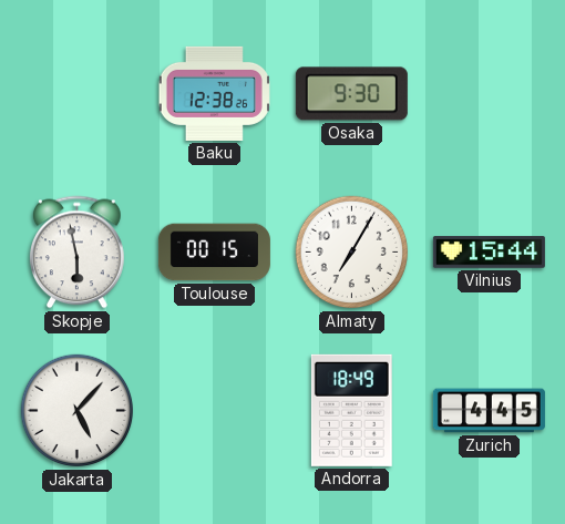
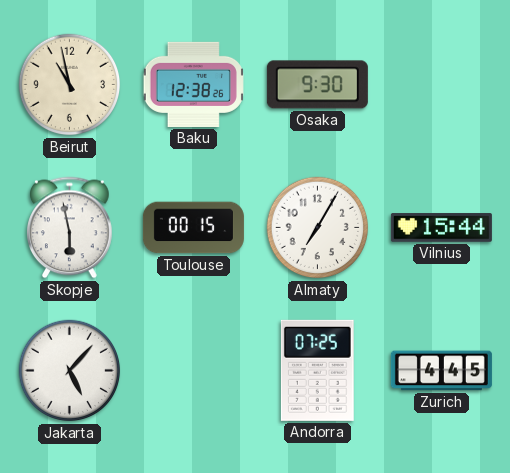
Beirut: none -> 10:58 (70, 85)
Andorra: 18:49 -> 07:25 (317, 370)
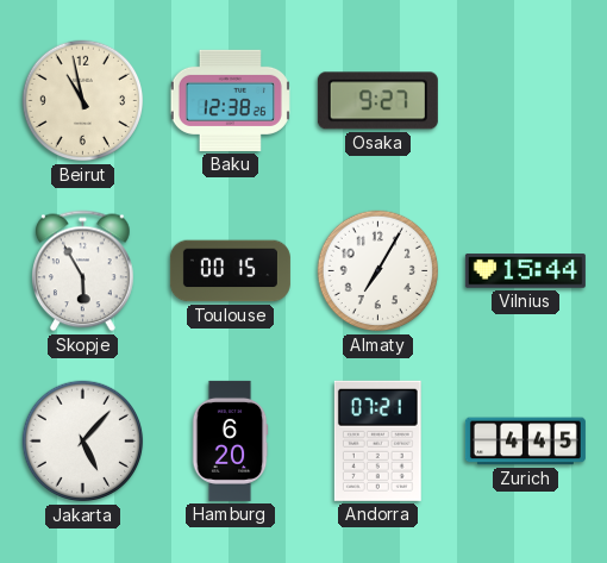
Osaka: 9:30 -> 9:27 (377, 101)
Skopje: 5:58 -> 5:55 (83, 271)
Hamburg: none -> 6:20 (230, 440)
Andorra: 07:25 -> 07:21 (377, 440)
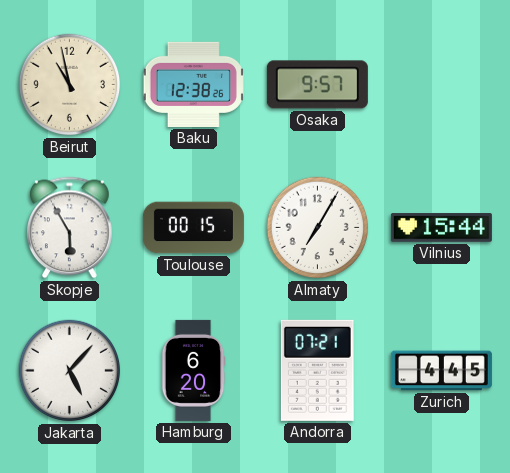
Osaka: 9:27 -> 9:57 (317, 85)
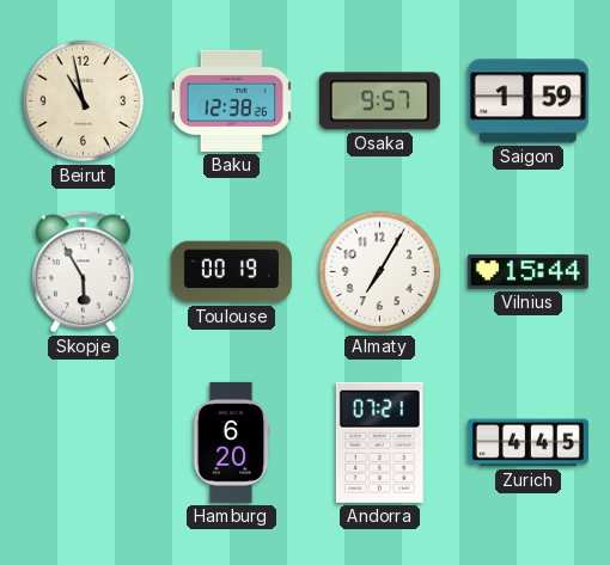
Saigon: none -> 1:59 (527, 102)
Toulouse: 00:15 -> 00:19 (231, 272)
Jakarta: 5:07 -> none (70, 371)
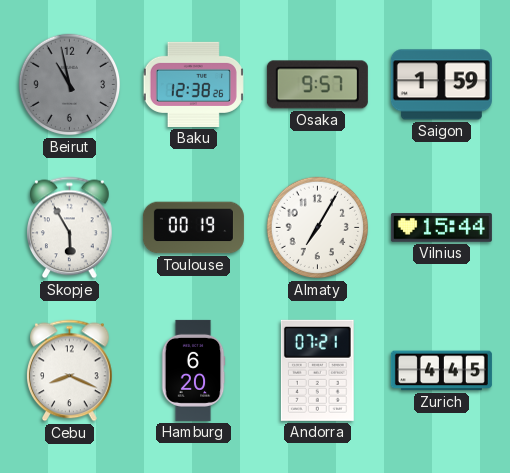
Beirut dial: cream -> grey (70, 85)
Cebu: none -> 8:19 (70, 371)
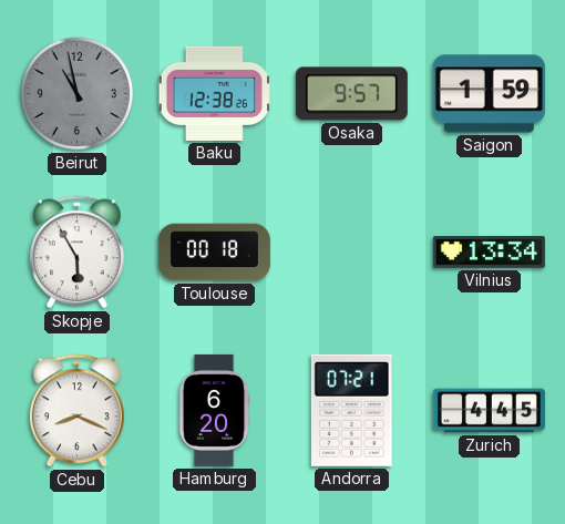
Toulouse: 00:19 -> 00:18 (214, 253)
Almaty: 7:05 -> none (318, 228)
Vilnius: 15:44 -> 13:34 (489, 253)
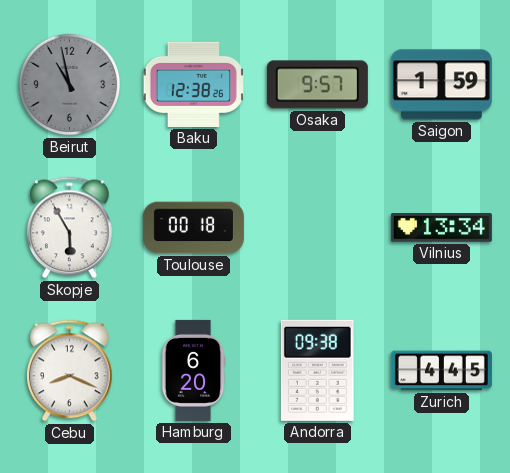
Andorra: 07:21 -> 09:38 (317, 370)
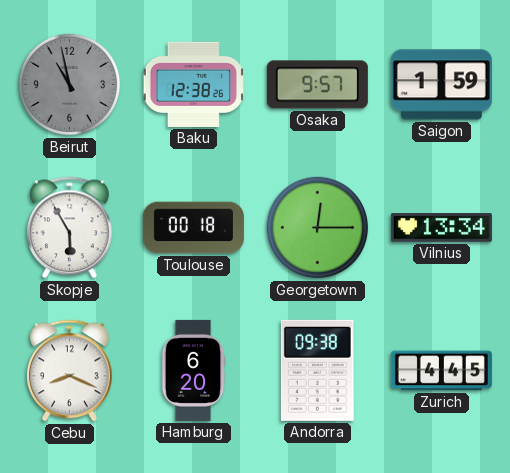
Georgetown: none -> 12:15 (318, 228)
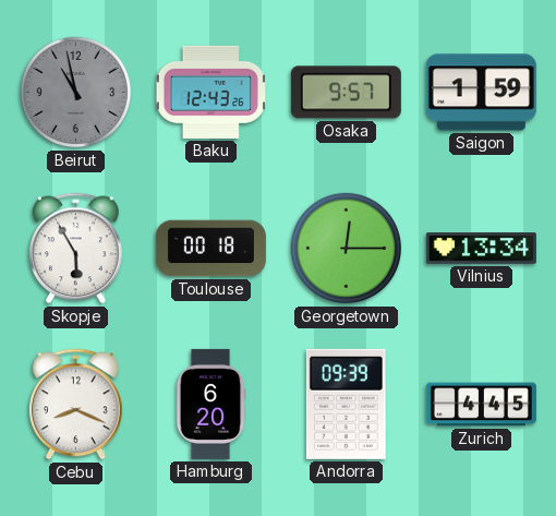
Baku: 12:38 -> 12:43 (210, 92)
Andorra: 09:38 -> 09:39 (346, 404)
